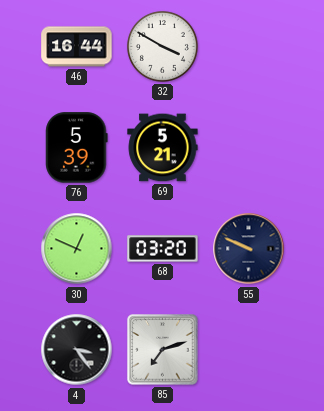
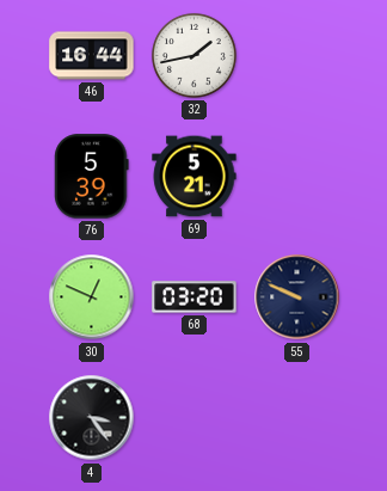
32: 3:50 -> 1:43 (193, 55)
85: 7:12 -> none (163, 350)
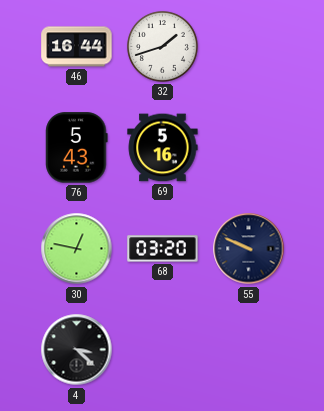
32: 1:43 -> 1:42 (162, 46)
76: 5:39 -> 5:43 (77, 148)
69: 5:21 -> 5:16 (163, 148)
30: 12:49 -> 12:47 (77, 249)
4: 3:24 -> 3:22 (77, 350)
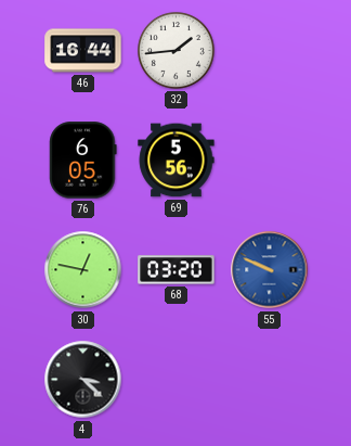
32: 1:42 -> 1:44 (175, 50)
76: 5:43 -> 6:05 (83, 161)
69: 5:16 -> 5:56 (177, 161)
55 dial: navy -> blue (270, 270)
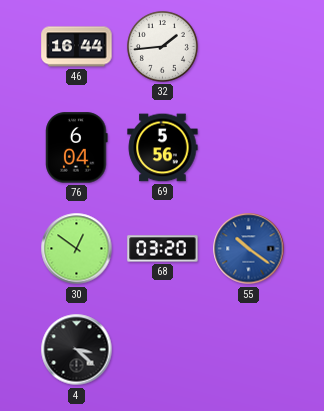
76: 6:05 -> 6:04 (77, 148)
30: 12:47 -> 12:51 (77, 249)
55: 9:49 -> 10:21 (249, 249)
